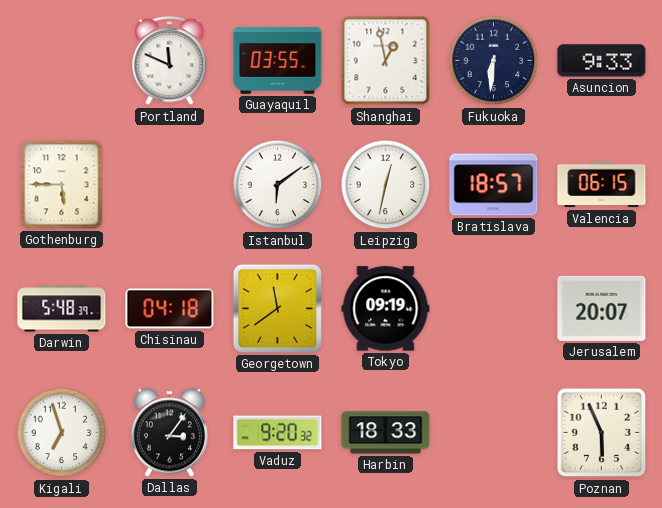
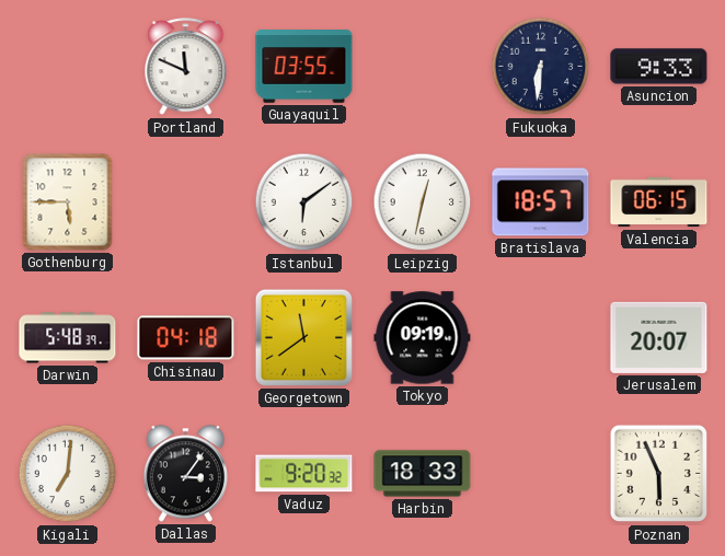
Shanghai: 12:58 -> none (386, 61)
Kigali: 6:57 -> 7:01 (68, 474)
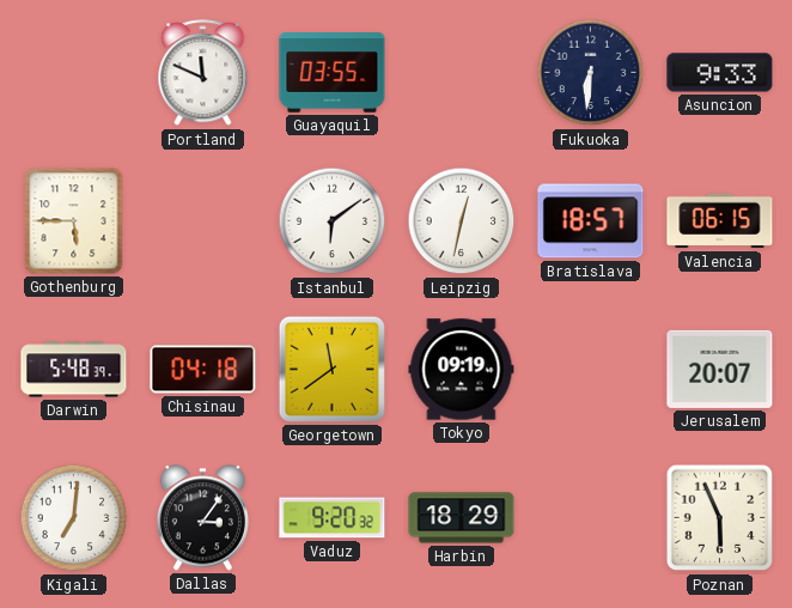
Harbin: 18:33 -> 18:29 (462, 518)
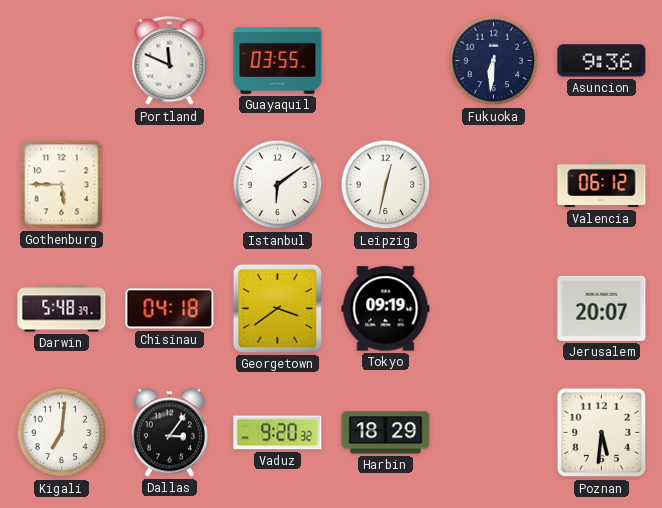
Asuncion: 9:33 -> 9:36 (602, 61)
Bratislava: 18:57 -> none (591, 221)
Valencia: 06:15 -> 06:12 (602, 185)
Georgetown: 11:39 -> 3:39 (277, 308)
Poznan: 5:56 -> 5:31 (602, 433)
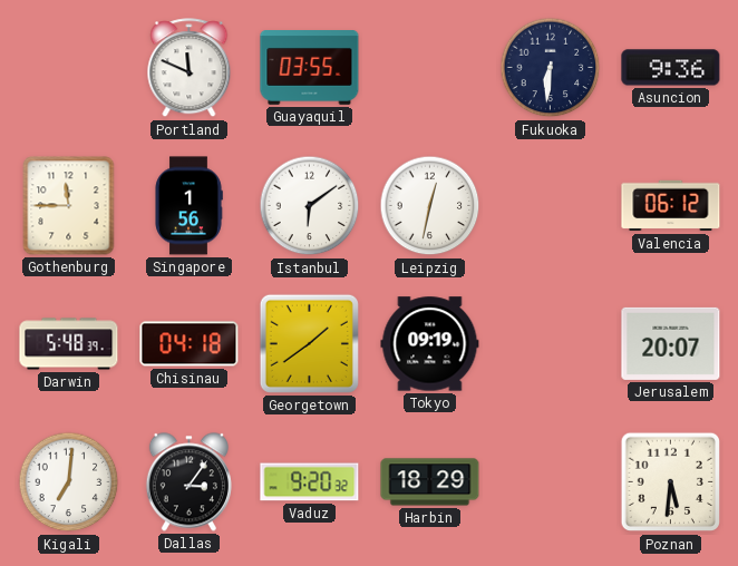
Gothenburg: 5:45 -> 11:45 (69, 206)
Singapore: none -> 1:56 (188, 206)
Georgetown: 3:39 -> 1:39 (309, 343)
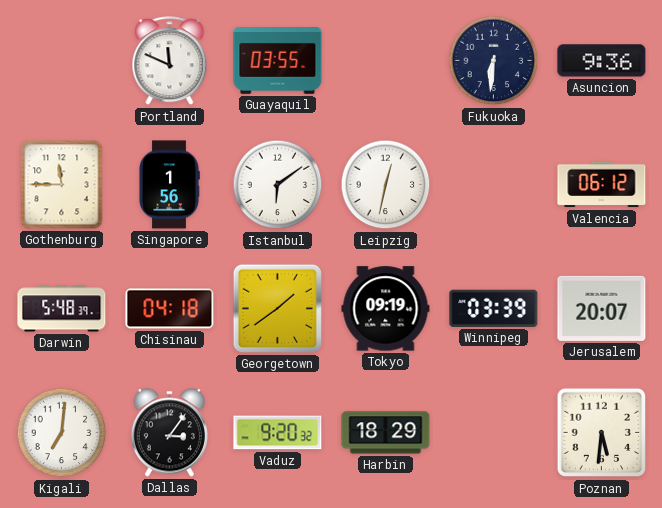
Winnipeg: none -> 03:39 (494, 308)
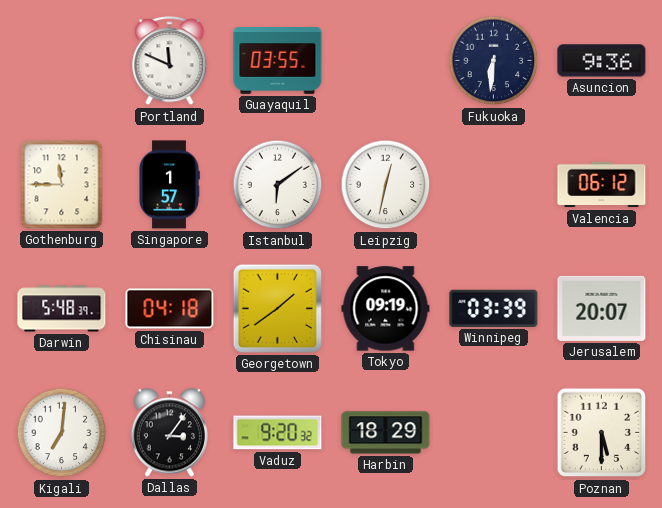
Singapore: 1:56 -> 1:57 (169, 185)
Poznan: 5:31 -> 5:30 (602, 433)
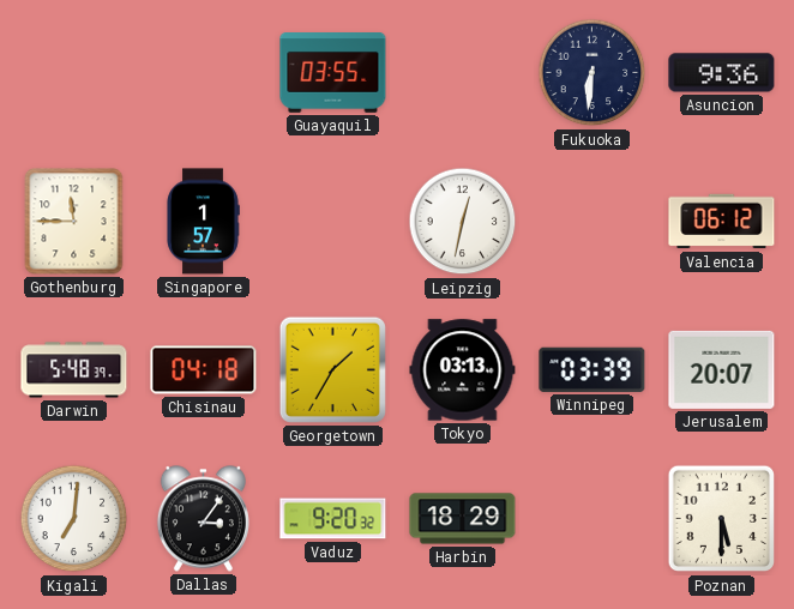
Portland: 11:49 -> none (170, 61)
Istanbul: 6:09 -> none (278, 185)
Georgetown: 1:39 -> 1:35 (332, 369)
Tokyo: 09:19 -> 03:13 (463, 370)
